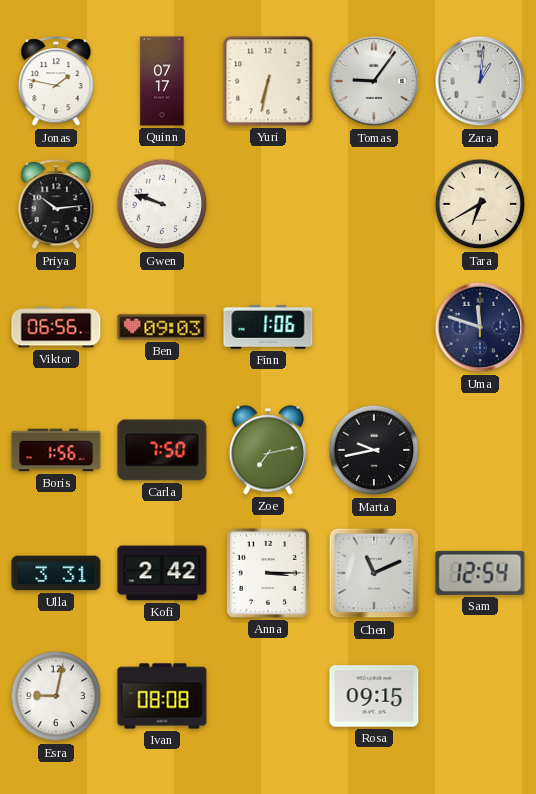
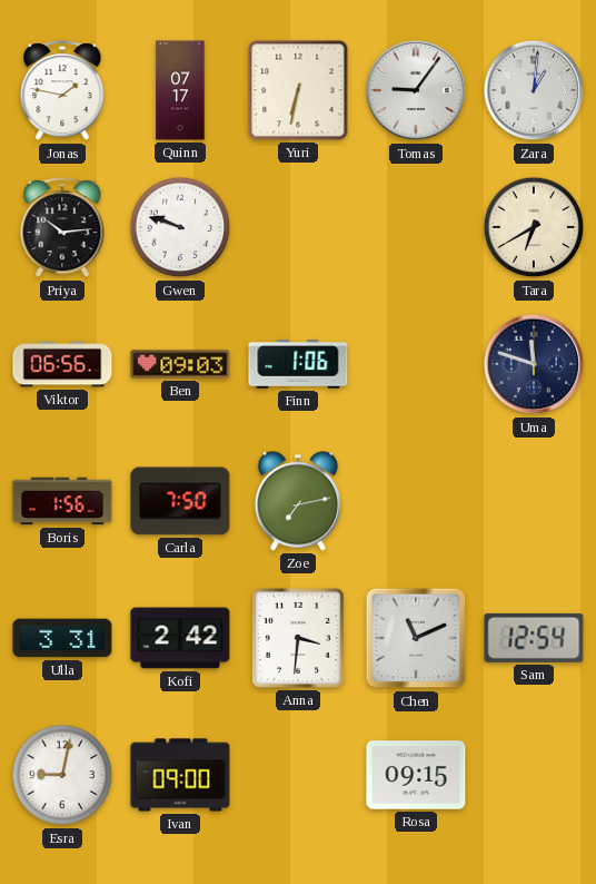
Marta: 9:43 -> none (374, 450)
Anna: 3:15 -> 3:31 (298, 638)
Ivan: 08:08 -> 09:00 (180, 775)
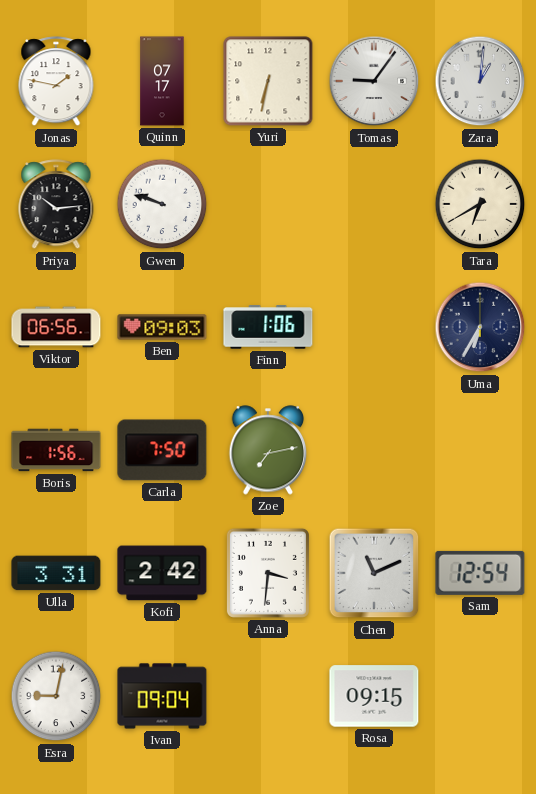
Uma: 11:48 -> 6:35 (480, 327)
Ivan: 09:00 -> 09:04 (162, 696)
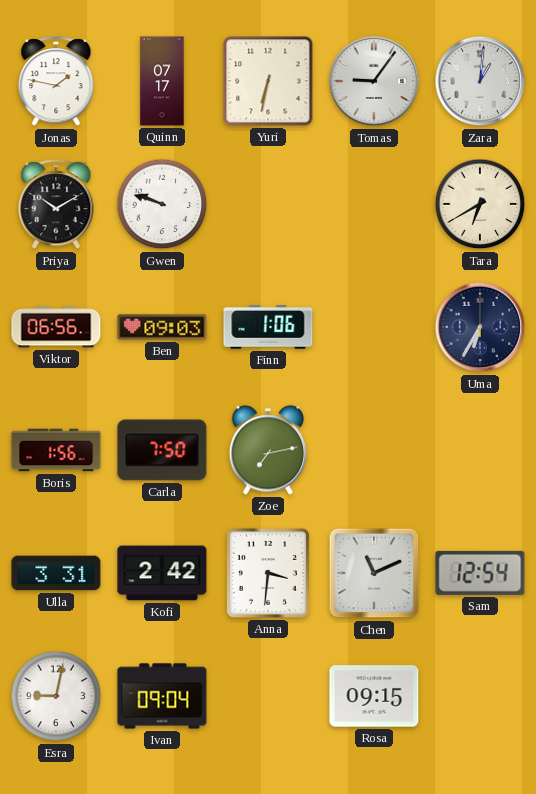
Priya: 10:14 -> 10:10 (56, 205)
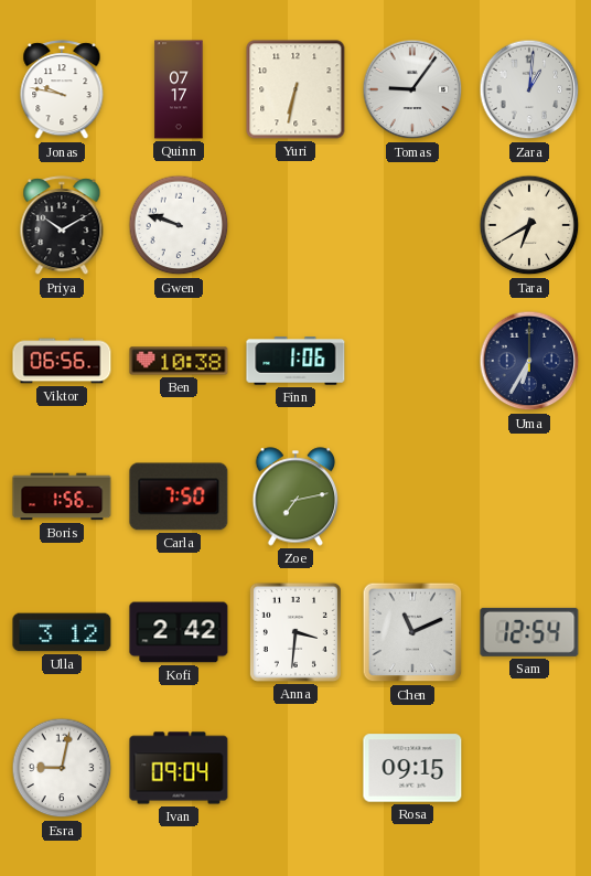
Jonas: 1:47 -> 9:47 (62, 90)
Ben: 09:03 -> 10:38 (179, 361)
Ulla: 3:31 -> 3:12 (62, 632)
